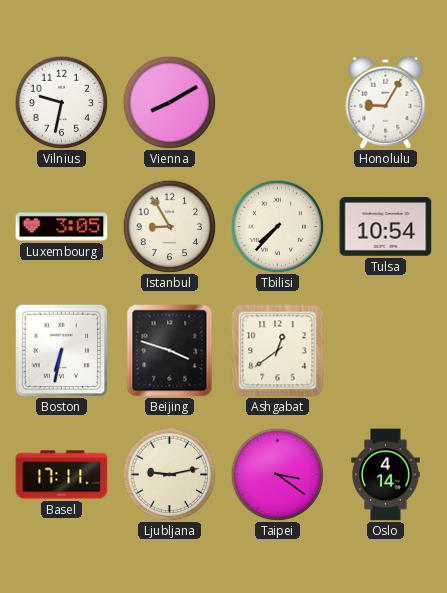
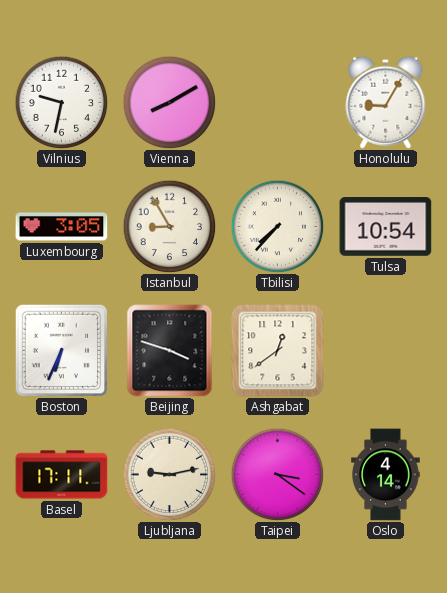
Boston: 6:32 -> 6:34 (61, 350)
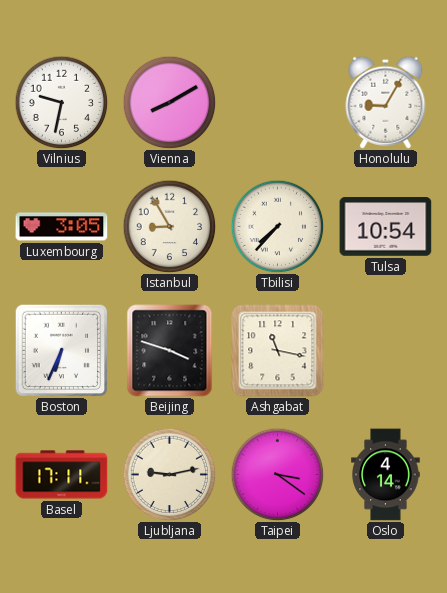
Ashgabat: 12:39 -> 11:17 (278, 351)
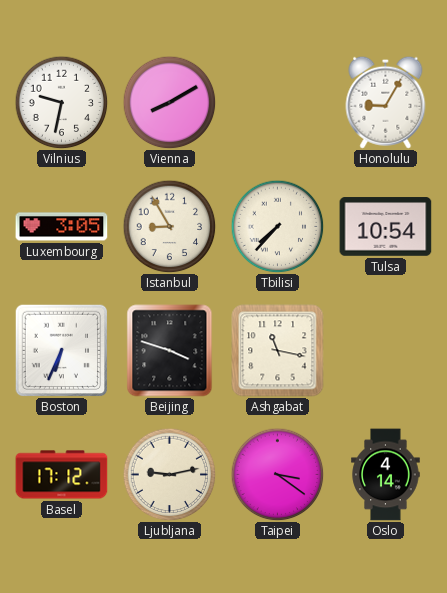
Basel: 17:11 -> 17:12 (62, 475)
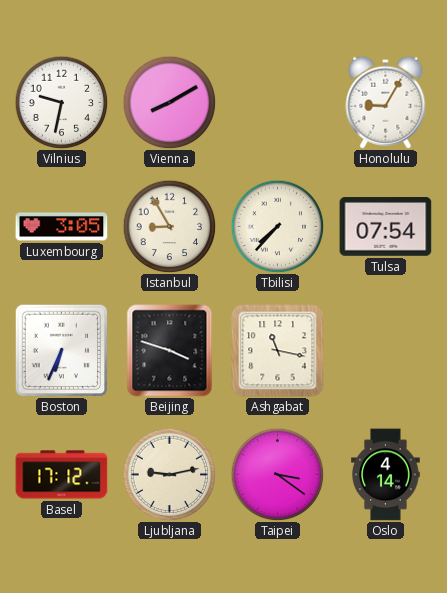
Tulsa: 10:54 -> 07:54 (386, 227)
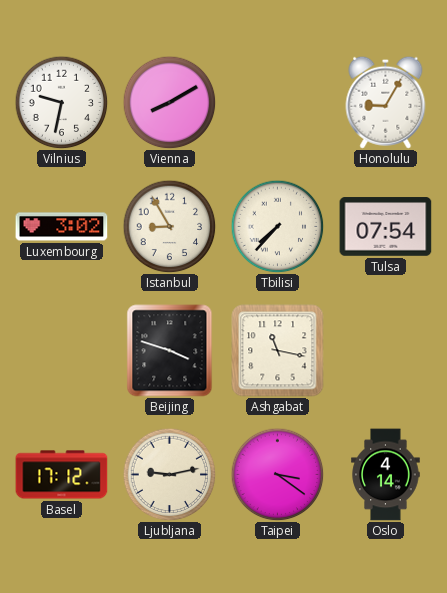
Luxembourg: 3:05 -> 3:02 (62, 227)
Boston: 6:34 -> none (61, 350)
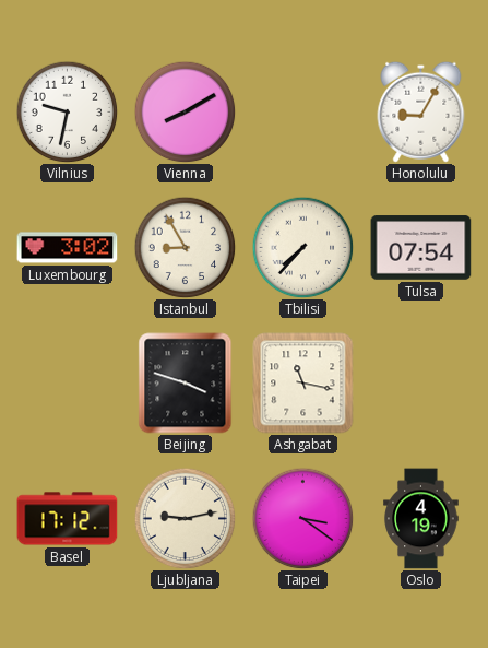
Oslo: 4:14 -> 4:19 (421, 519)
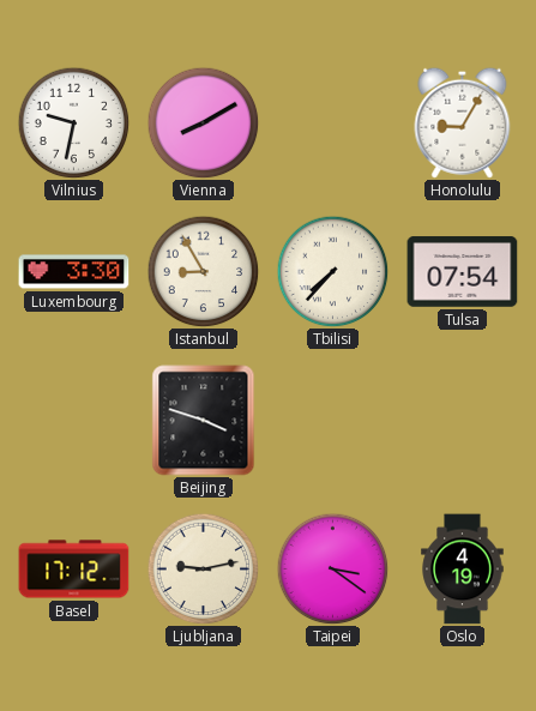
Luxembourg: 3:02 -> 3:30 (74, 272)
Ashgabat: 11:17 -> none (303, 384)
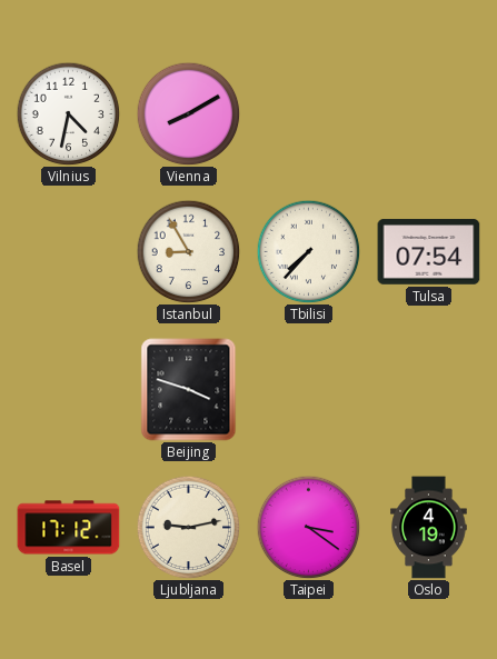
Vilnius: 9:32 -> 4:32 (68, 113)
Honolulu: 9:05 -> none (463, 122)
Luxembourg: 3:30 -> none (74, 272)
